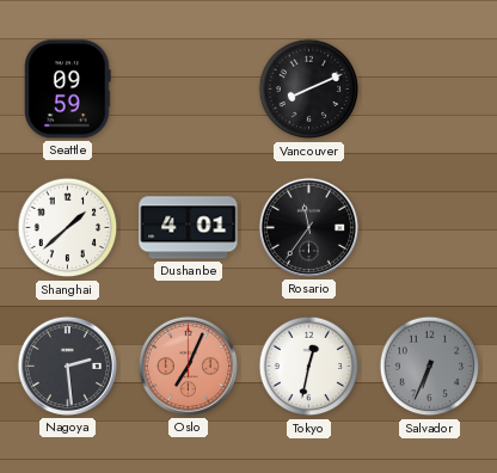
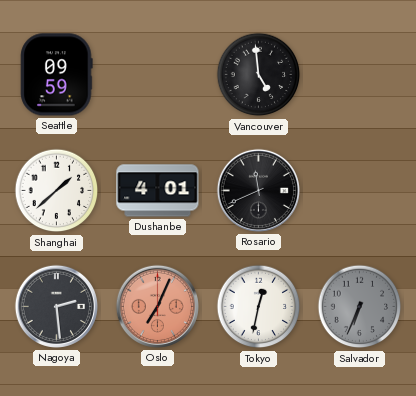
Vancouver: 8:11 -> 4:59 (259, 75)
Rosario: 11:36 -> 11:41 (258, 190)
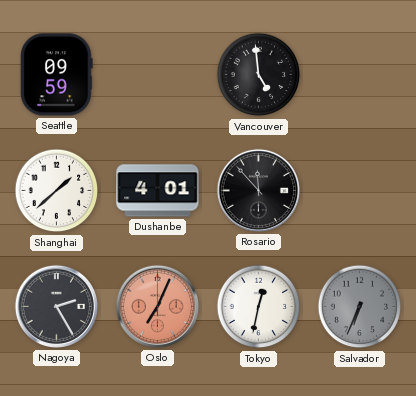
Rosario: 11:41 -> 11:53 (258, 190)
Nagoya: 2:29 -> 2:25 (56, 306)
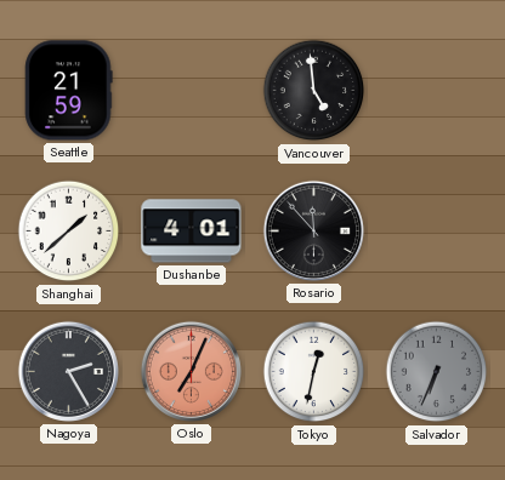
Seattle: 09:59 -> 21:59 (69, 91)
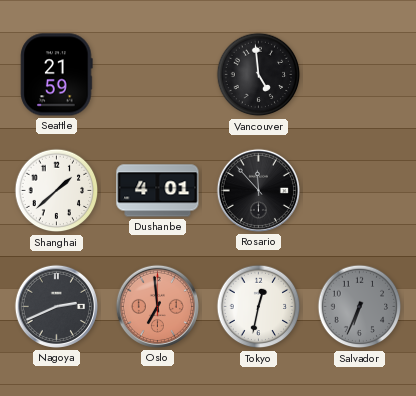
Nagoya: 2:25 -> 2:41 (56, 306)
Oslo: 7:04 -> 6:59 (157, 306)
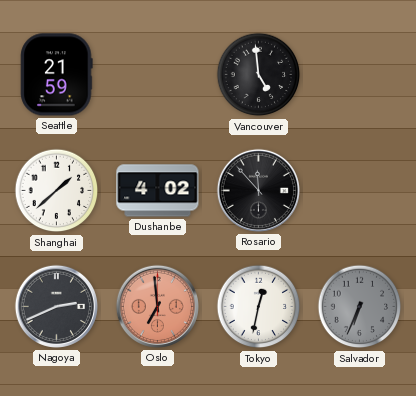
Dushanbe: 4:01 -> 4:02 (158, 191)
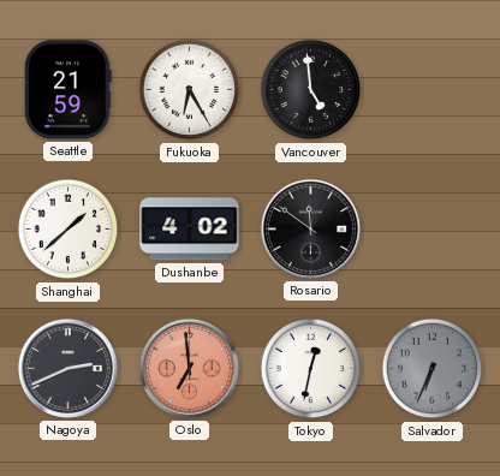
Fukuoka: none -> 6:25 (190, 90)
Rosario: 11:53 -> 11:51 (310, 228)
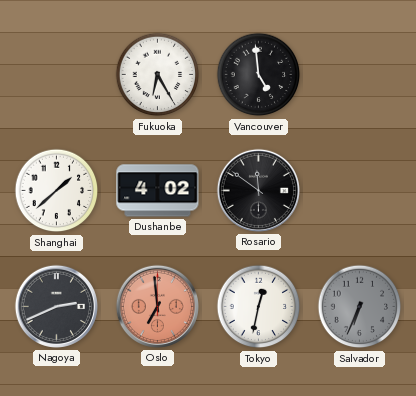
Seattle: 21:59 -> none (69, 90)
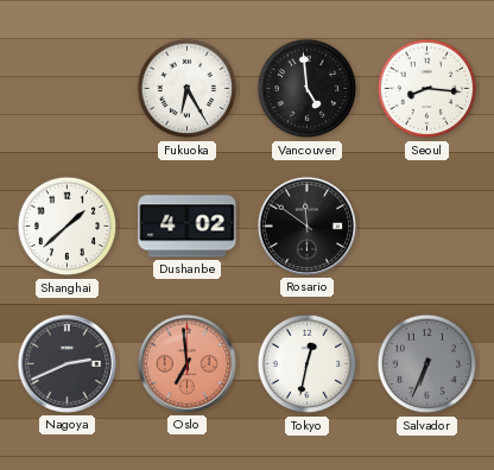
Seoul: none -> 8:16 (427, 89)
